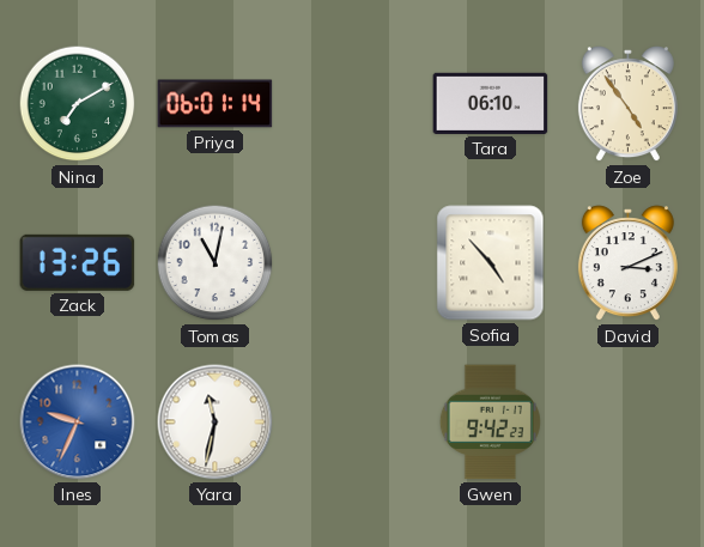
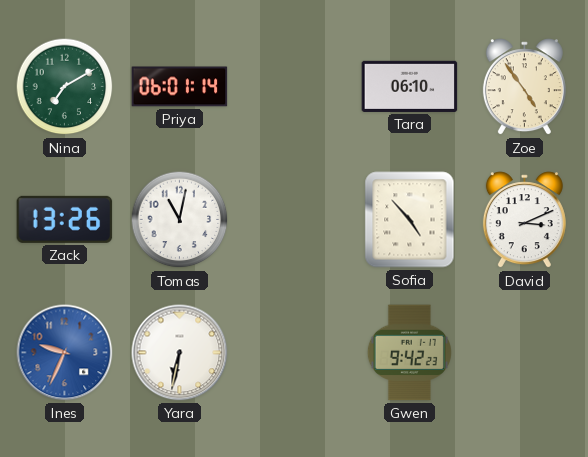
Yara: 11:32 -> 6:32 (180, 353)
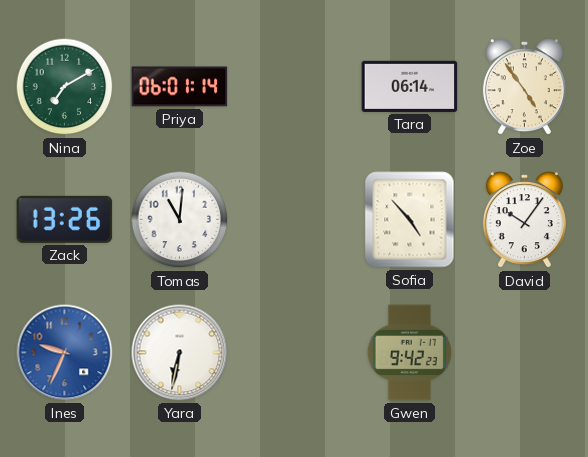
Tara: 06:10 -> 06:14 (410, 86)
Tomas: 11:02 -> 11:01 (180, 220)
David: 3:11 -> 10:06 (524, 220)
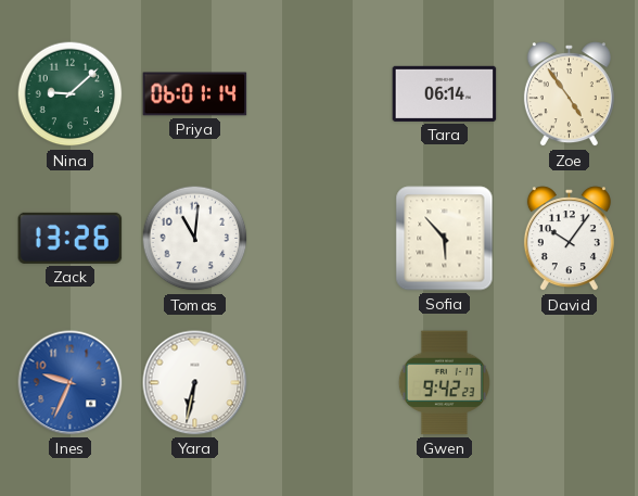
Nina: 7:10 -> 9:08 (71, 94)
Sofia: 4:53 -> 5:53 (445, 239)
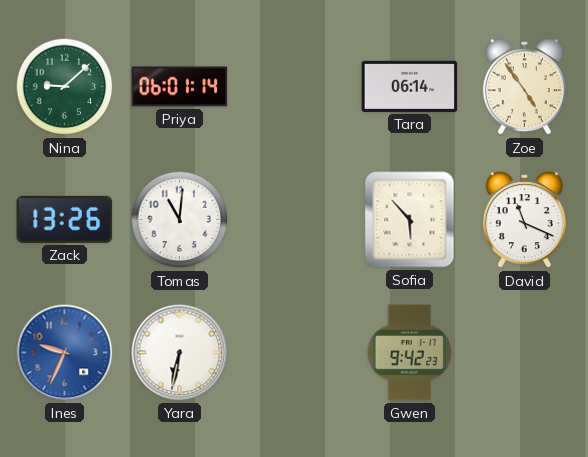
David: 10:06 -> 11:19 (524, 220)
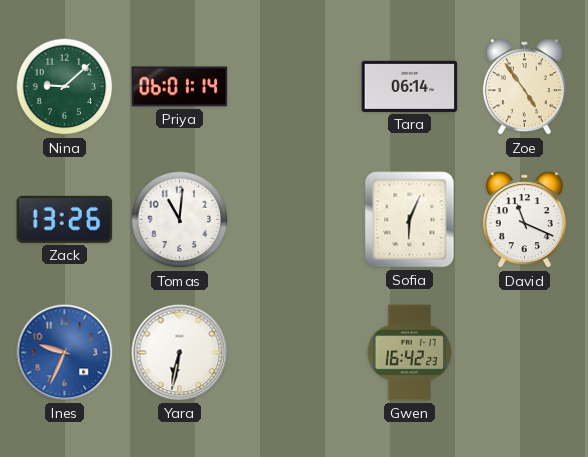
Sofia: 5:53 -> 6:04 (410, 220)
Gwen: 9:42 -> 16:42 (409, 353)
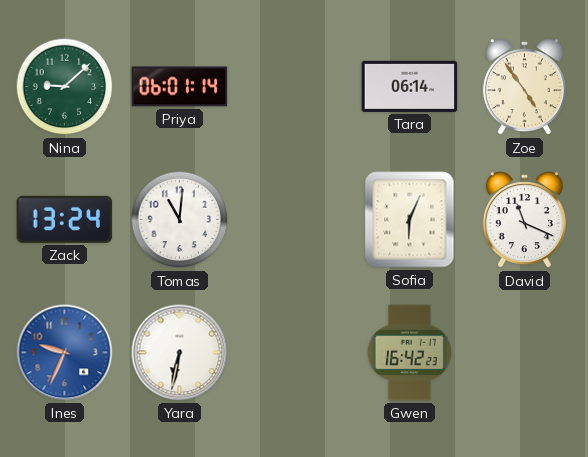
Zack: 13:26 -> 13:24 (65, 219)
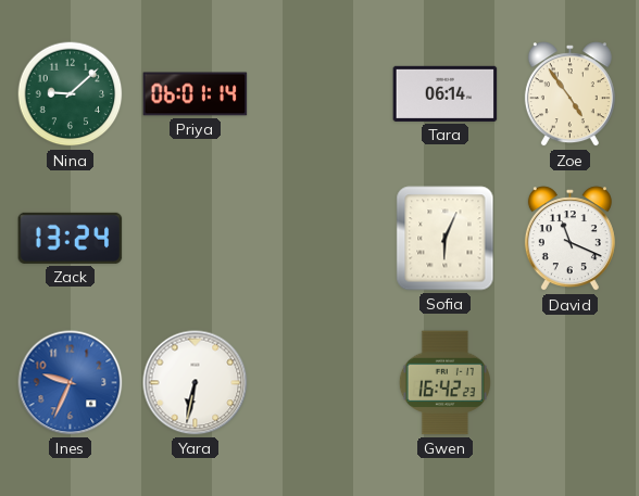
Tomas: 11:01 -> none (180, 220)
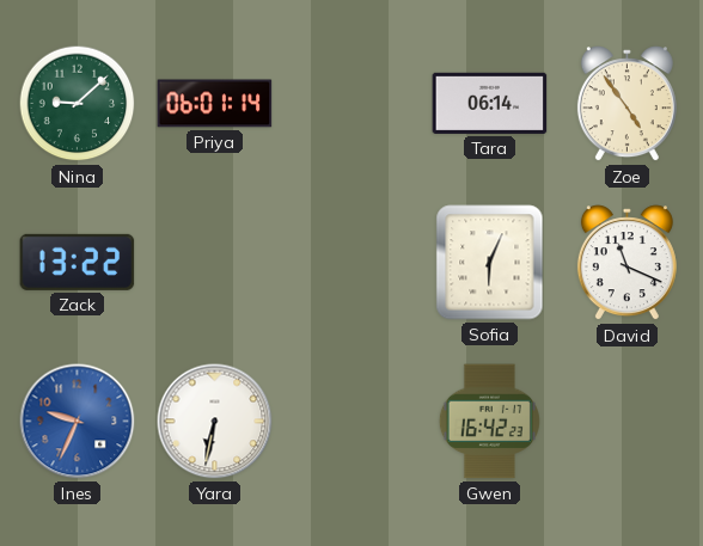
Zack: 13:24 -> 13:22 (78, 262)
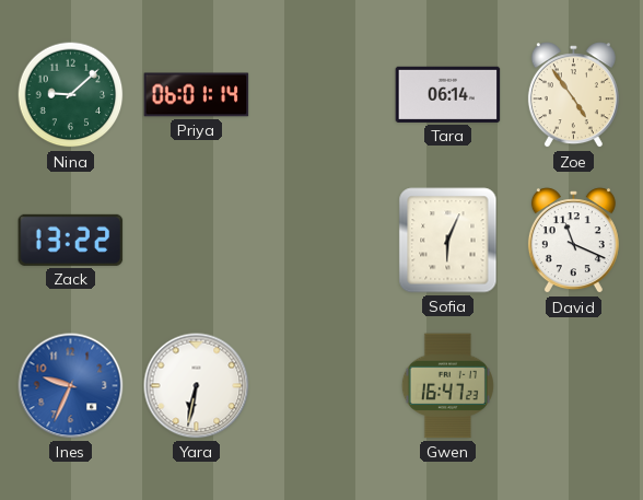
Gwen: 16:42 -> 16:47 (447, 386)
